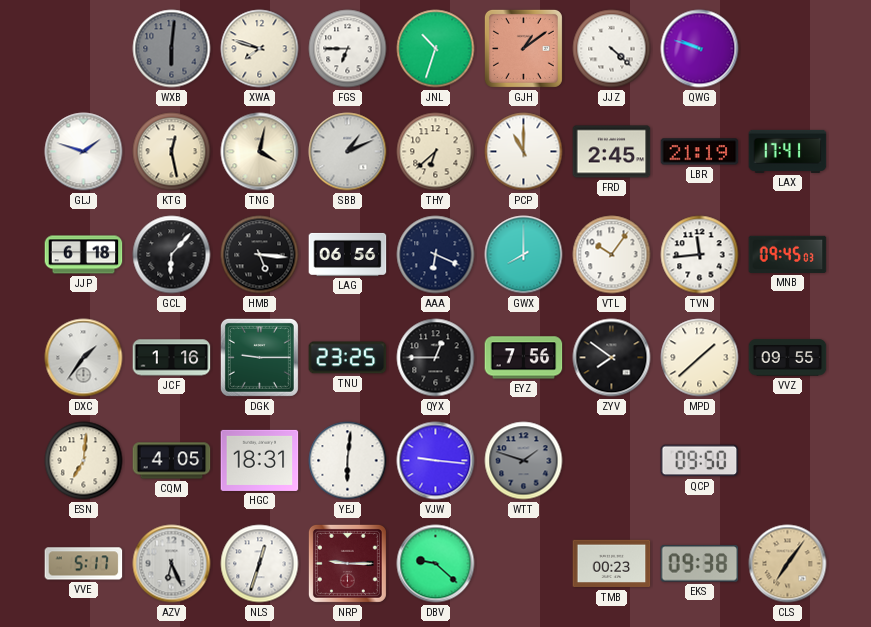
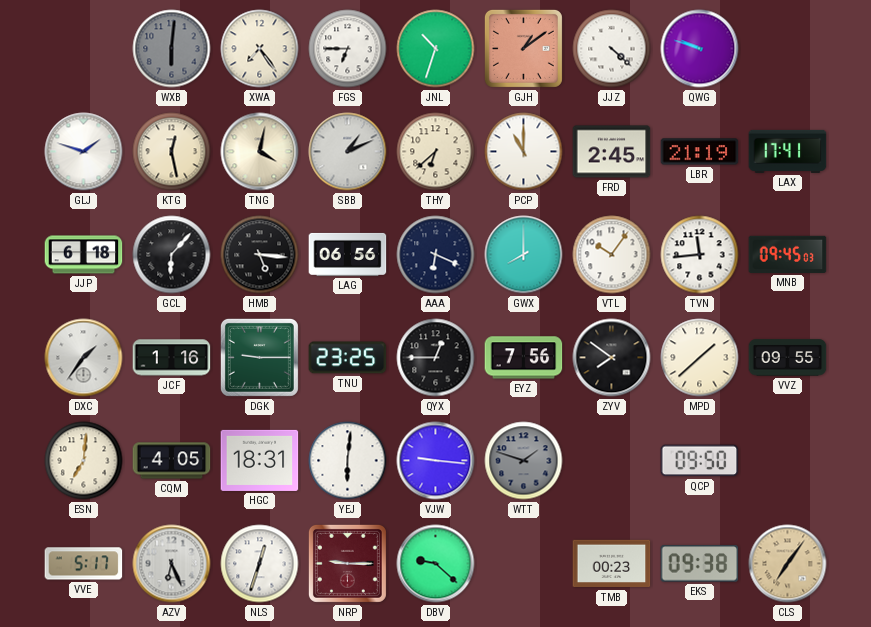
XWA: 7:48 -> 7:24 (260, 49)
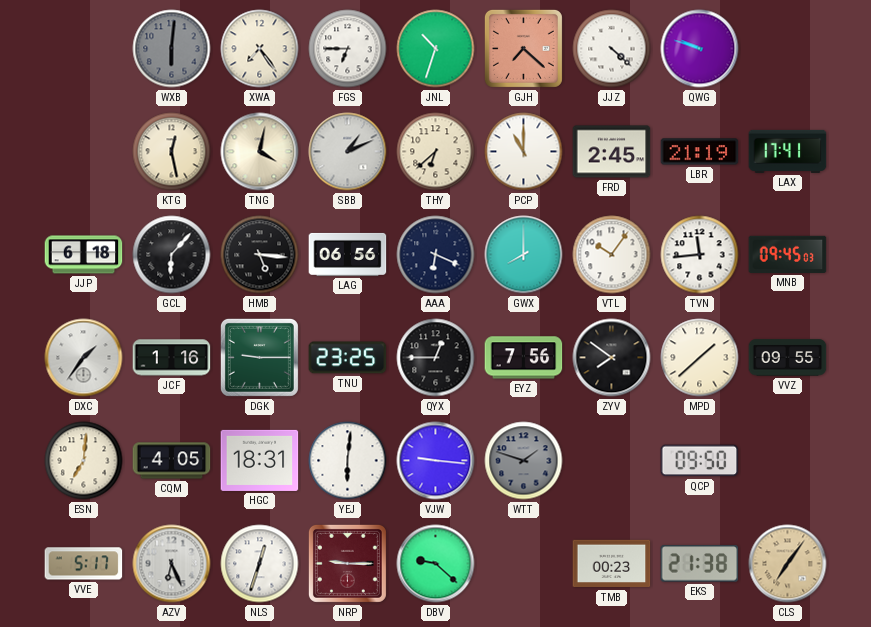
GJH: 1:09 -> 7:22 (523, 48)
GLJ: 1:48 -> none (84, 152)
EKS: 09:38 -> 21:38 (700, 564)
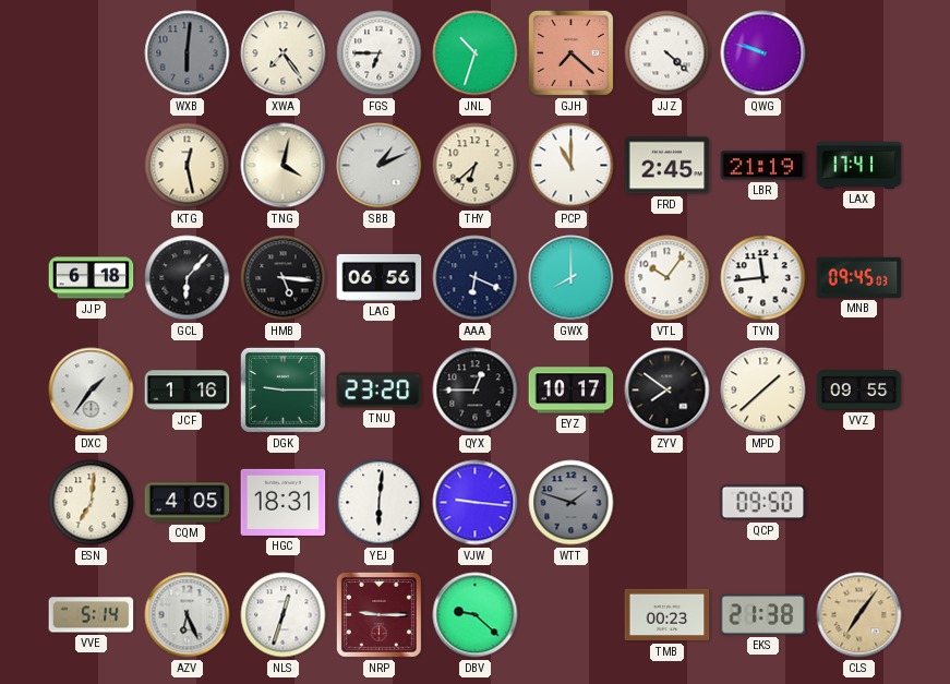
TNU: 23:25 -> 23:20 (380, 391)
EYZ: 7:56 -> 10:17 (572, 391)
VVE: 5:17 -> 5:14 (92, 615)
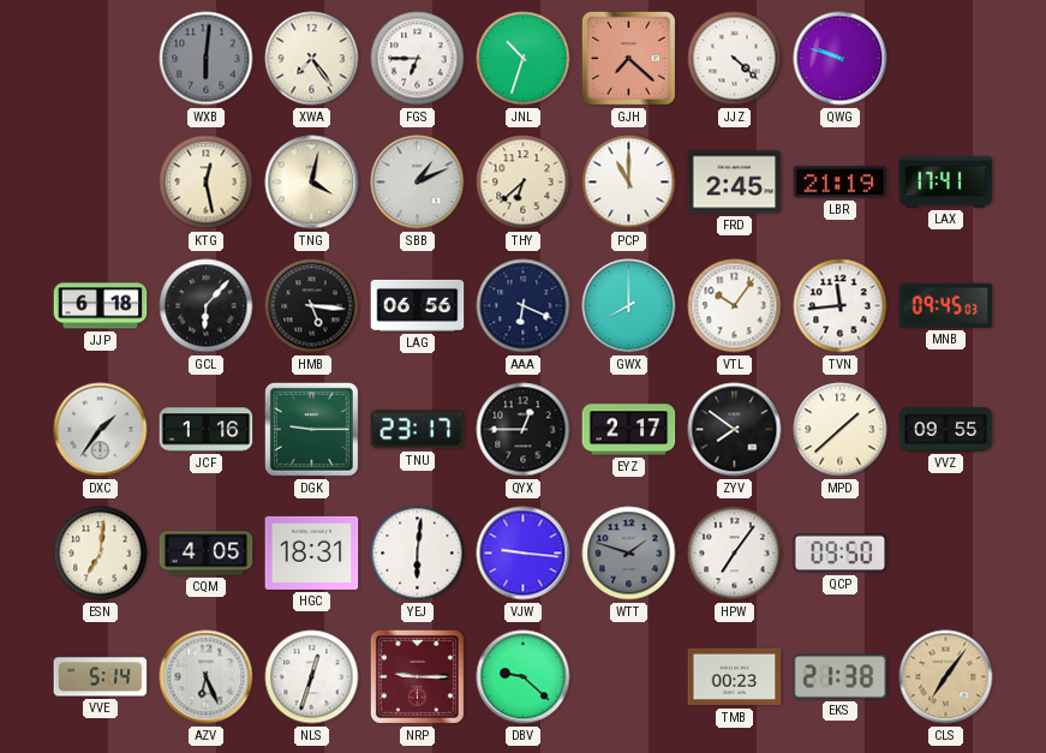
TNU: 23:20 -> 23:17 (418, 430)
EYZ: 10:17 -> 2:17 (629, 430)
HPW: none -> 7:06 (735, 554)
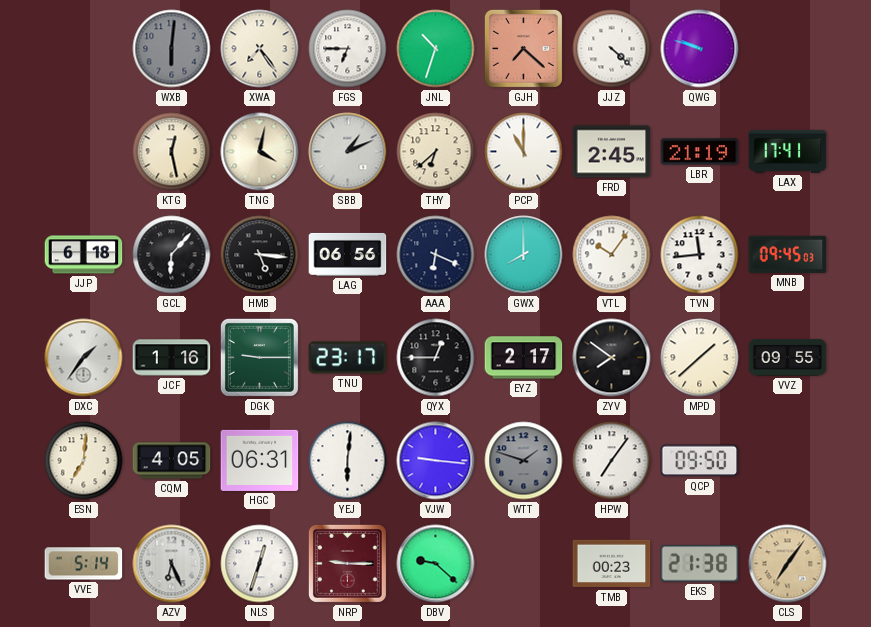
HGC: 18:31 -> 06:31 (260, 460)
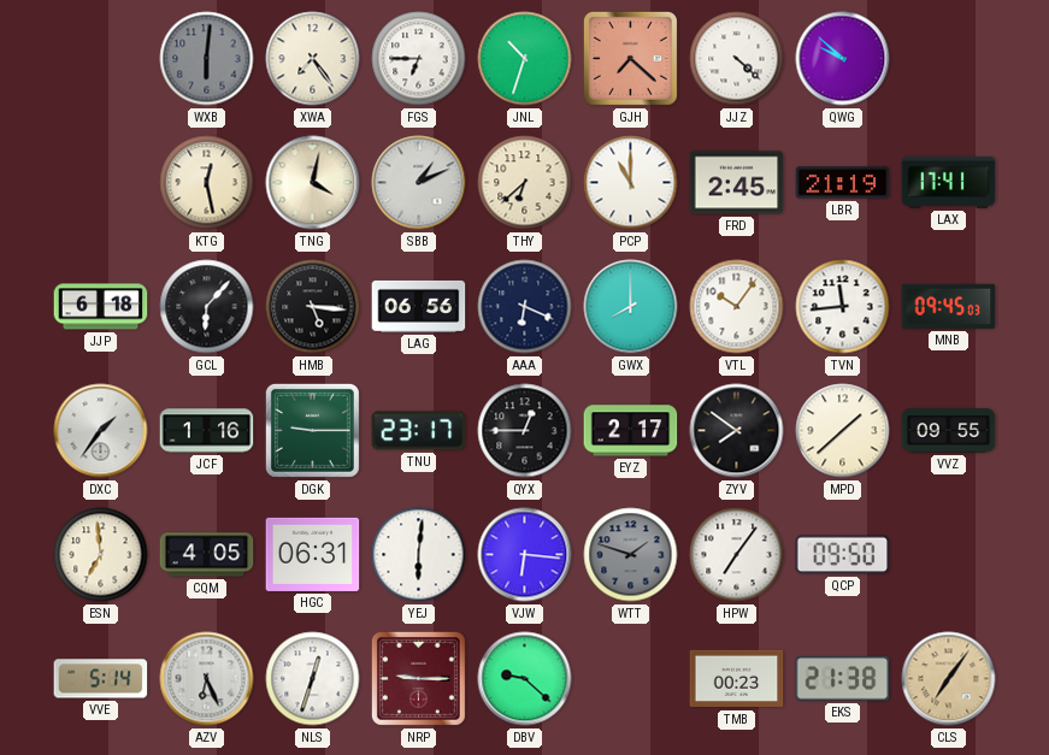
QWG: 9:48 -> 9:52 (843, 59)
ESN: 7:01 -> 6:59 (101, 555)
VJW: 9:16 -> 6:16 (525, 555)
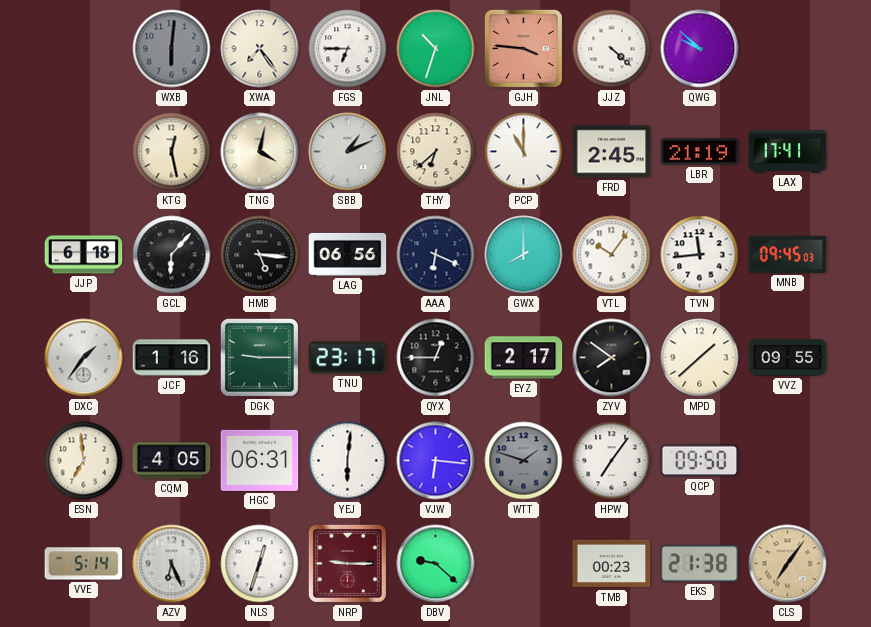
GJH: 7:22 -> 3:46 (523, 48)
